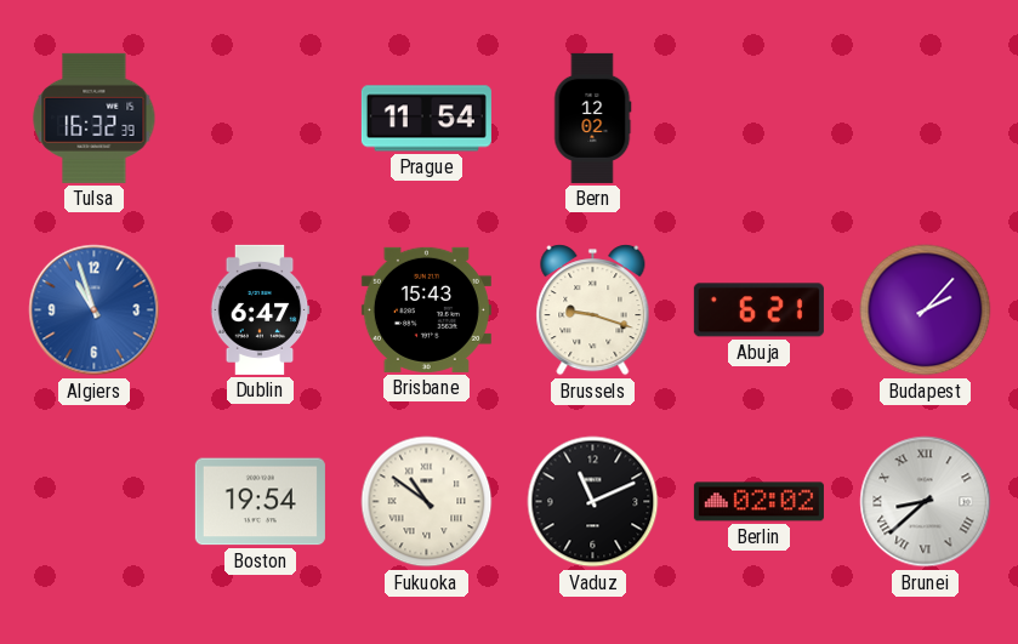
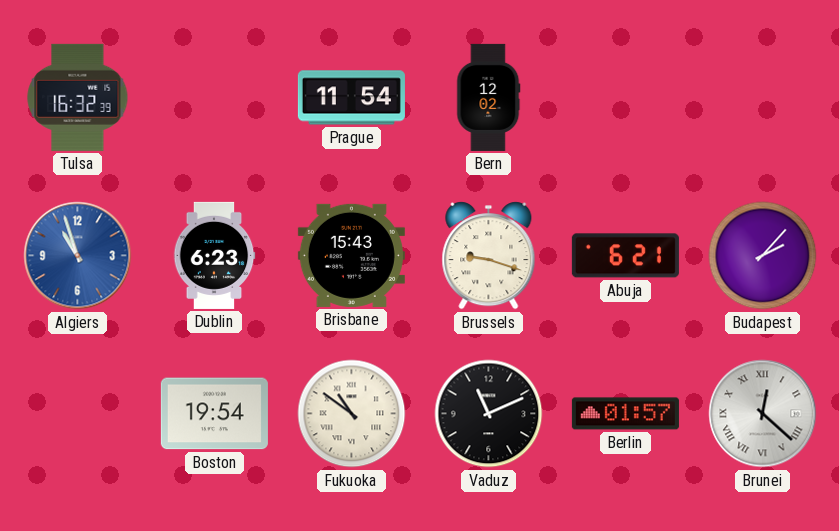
Dublin: 6:47 -> 6:23 (214, 255)
Berlin: 02:02 -> 01:57 (625, 414)
Brunei: 8:38 -> 12:22 (763, 414)
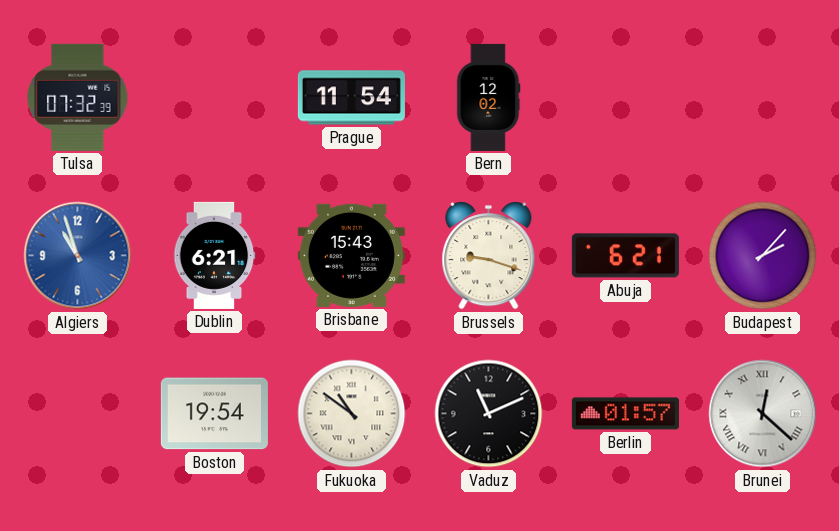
Tulsa: 16:32 -> 07:32 (78, 97)
Dublin: 6:23 -> 6:21 (214, 255)
